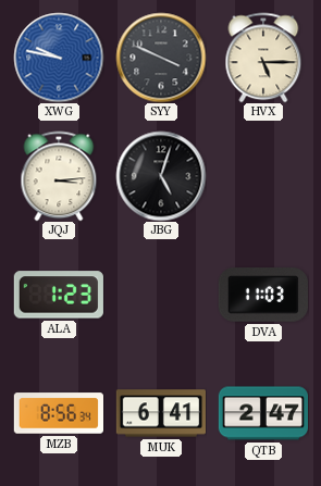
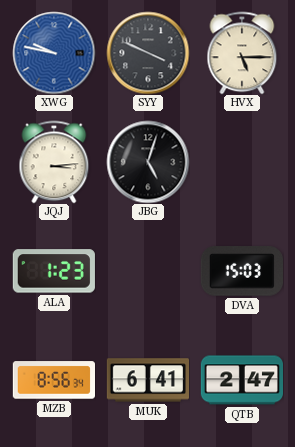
DVA: 11:03 -> 15:03 (242, 271)
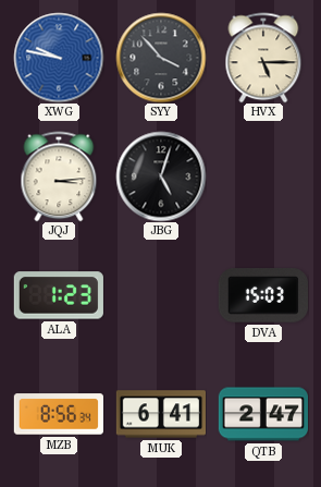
SYY: 3:49 -> 3:53 (161, 58)
